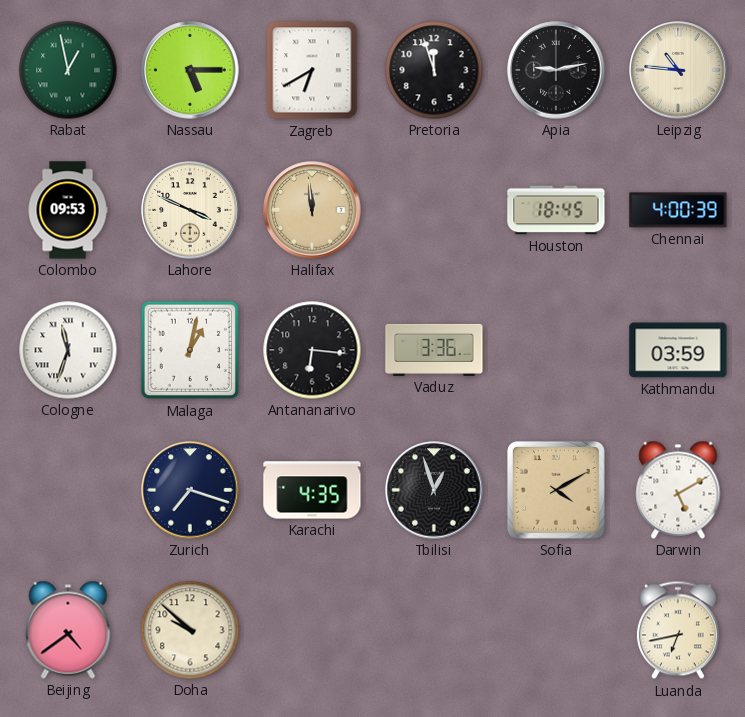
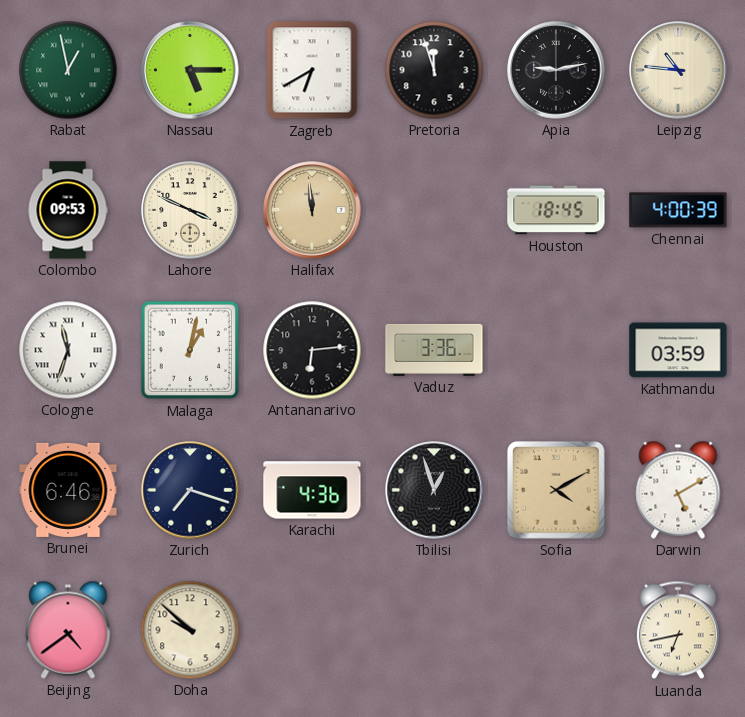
Antananarivo: 6:16 -> 6:14 (312, 350)
Brunei: none -> 6:46 (68, 490)
Karachi: 4:35 -> 4:36 (312, 490)
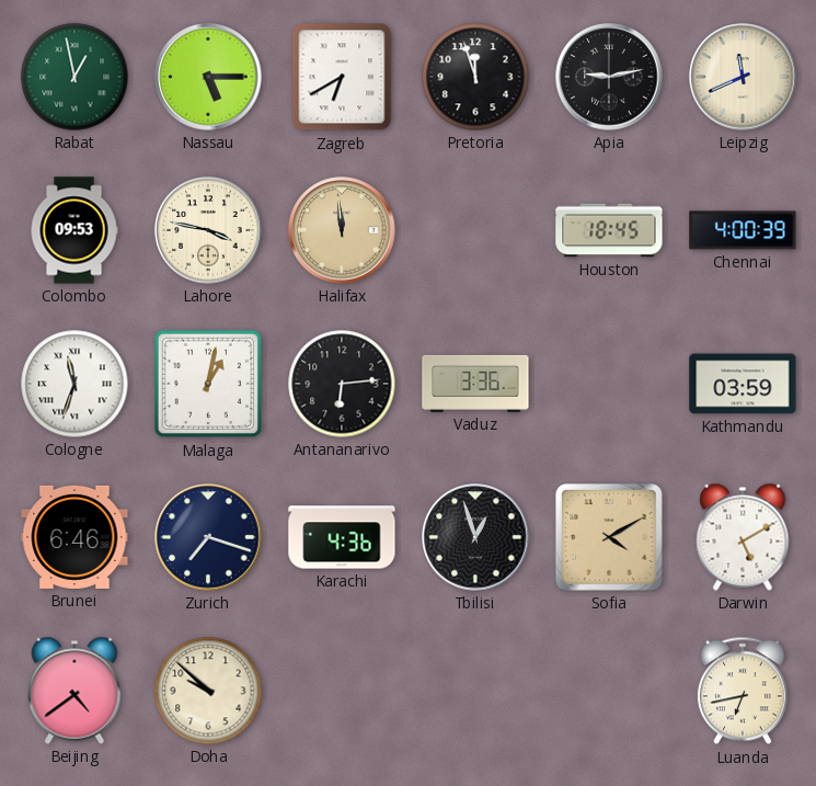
Leipzig: 10:46 -> 11:41 (743, 77)
Lahore: 3:49 -> 3:47 (208, 230)
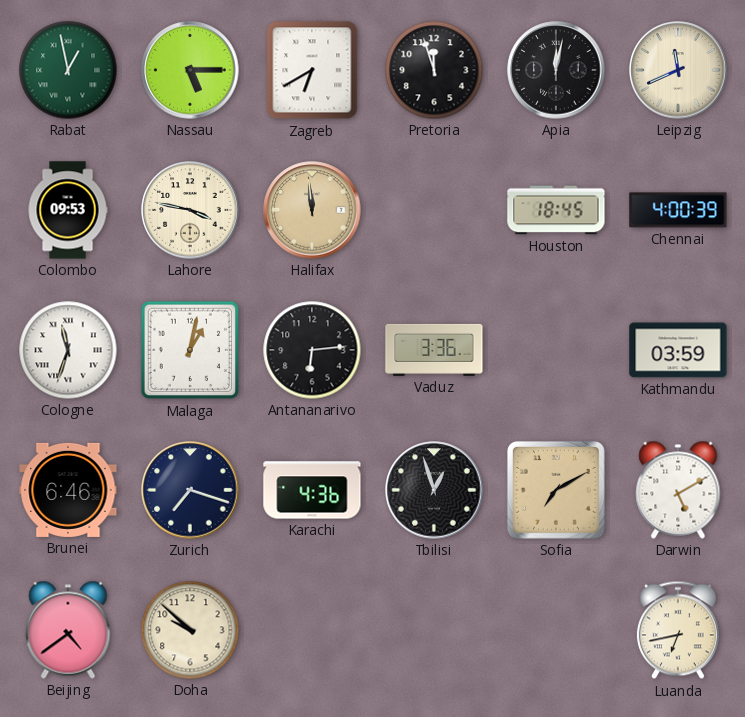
Apia: 9:13 -> 12:02 (556, 70)
Sofia: 4:10 -> 7:10 (556, 490)
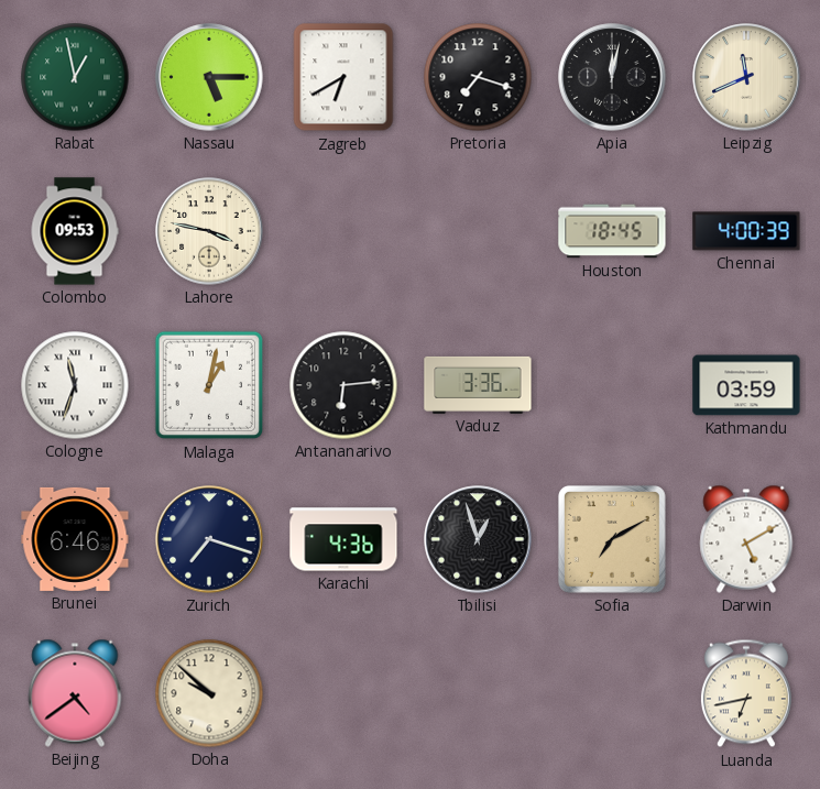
Pretoria: 11:57 -> 7:18 (478, 77)
Halifax: 11:59 -> none (312, 210)
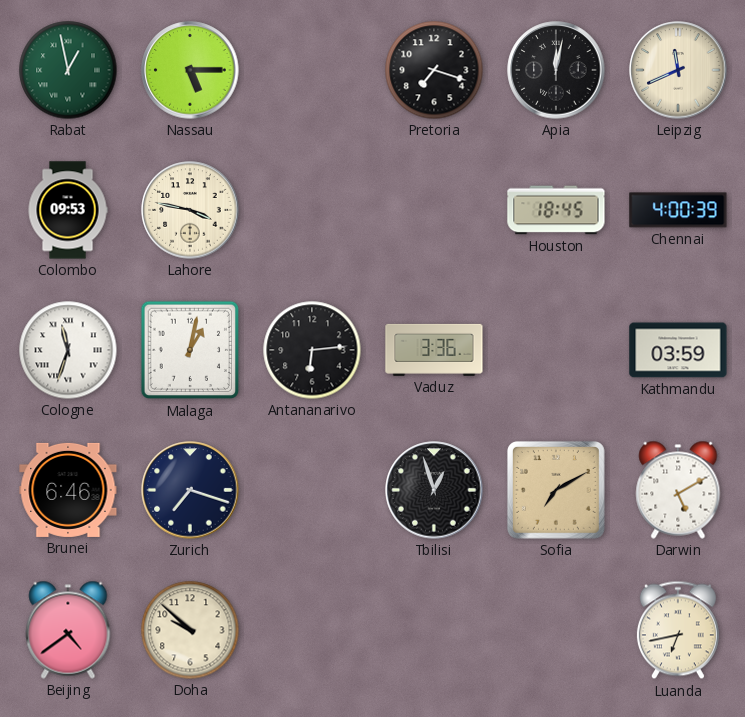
Zagreb: 6:40 -> none (343, 77)
Karachi: 4:36 -> none (343, 539)
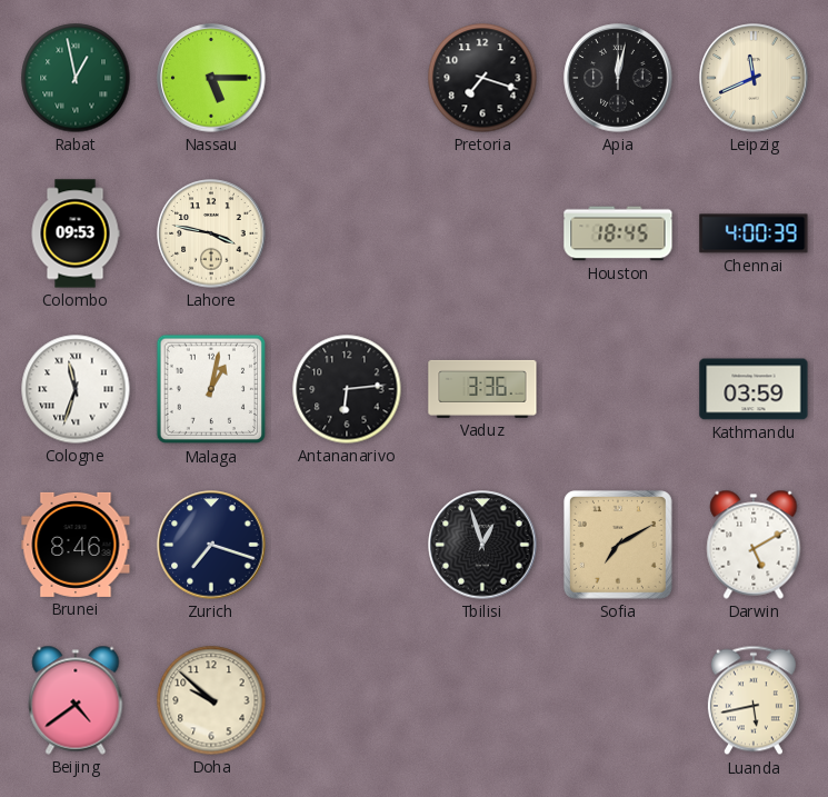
Brunei: 6:46 -> 8:46 (76, 545)
Luanda: 6:43 -> 5:43 (754, 700)
